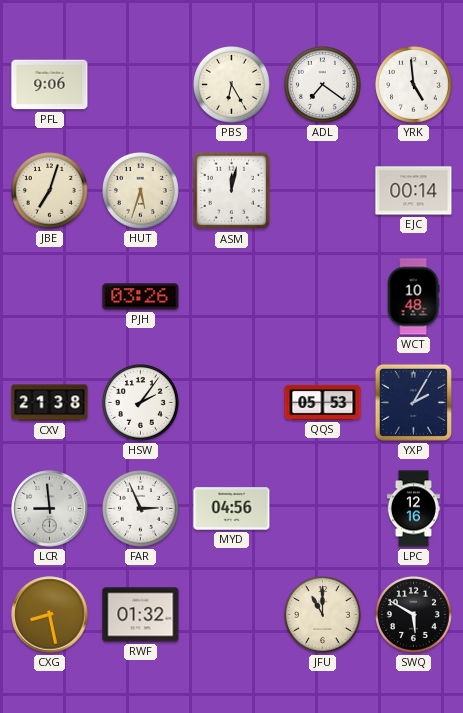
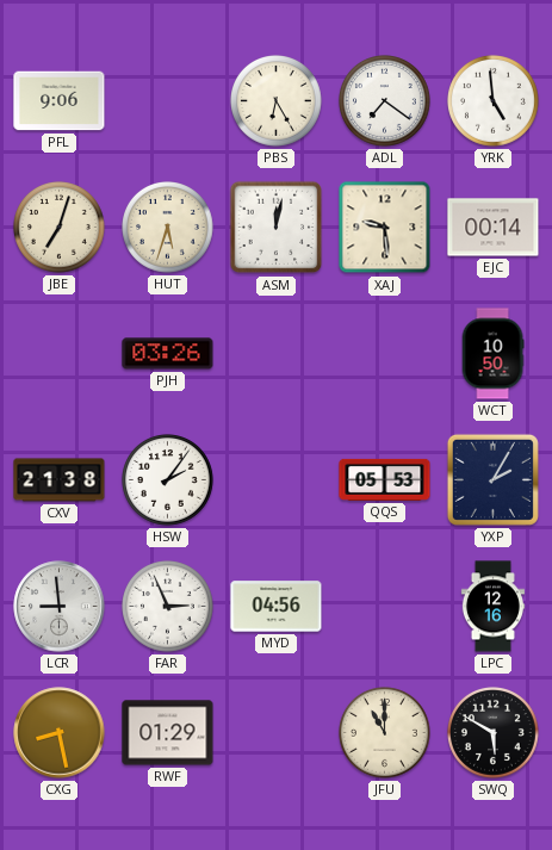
XAJ: none -> 9:29 (385, 228)
WCT: 10:48 -> 10:50 (492, 354)
RWF: 01:32 -> 01:29 (168, 733)
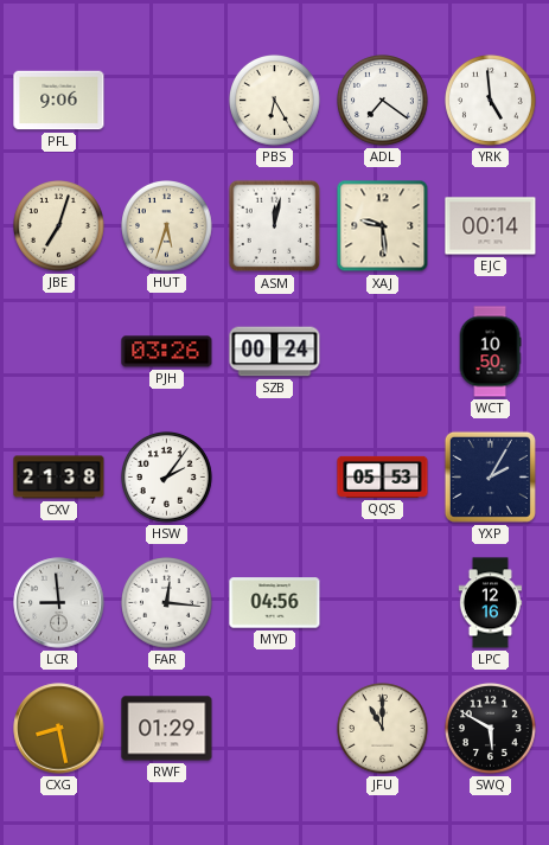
SZB: none -> 00:24 (275, 352)
FAR: 2:56 -> 12:16 (167, 603)
